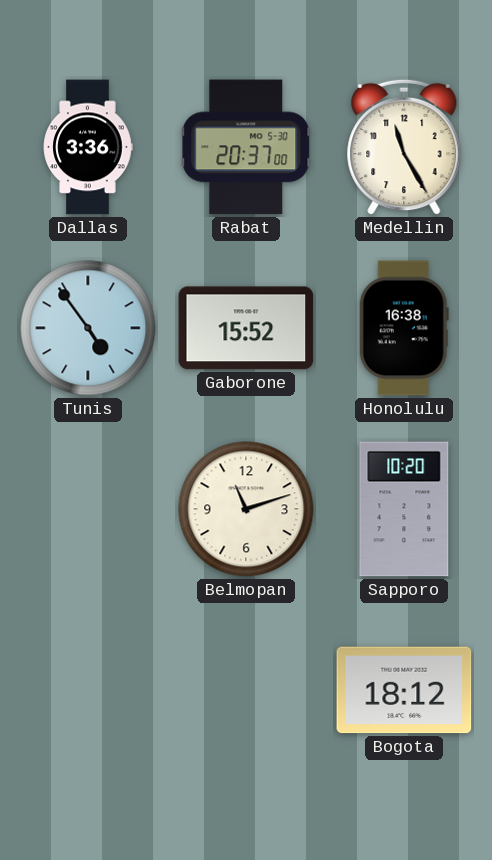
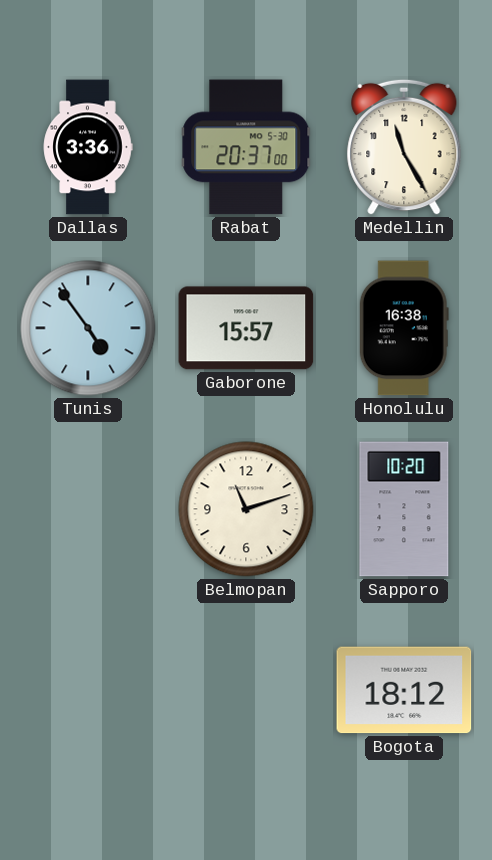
Gaborone: 15:52 -> 15:57 (246, 328)
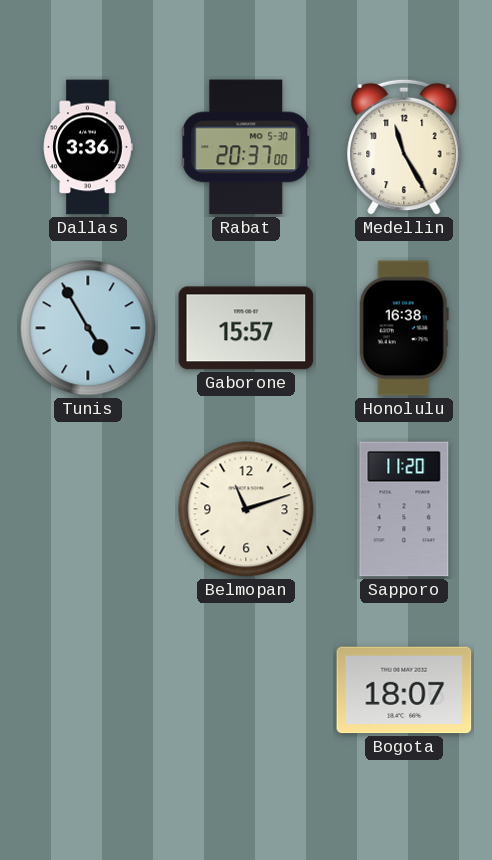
Tunis: 4:54 -> 4:55 (88, 328)
Sapporo: 10:20 -> 11:20 (404, 509)
Bogota: 18:12 -> 18:07 (404, 690)
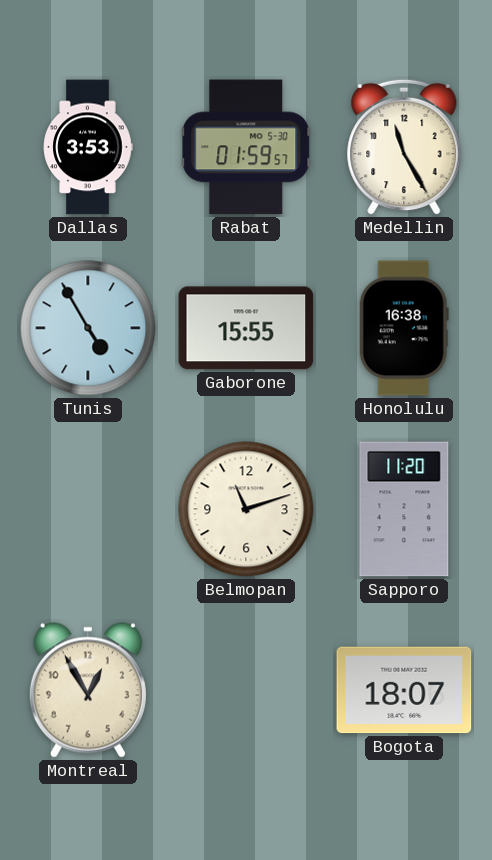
Dallas: 3:36 -> 3:53 (88, 147)
Rabat: 20:37 -> 01:59 (246, 147)
Gaborone: 15:57 -> 15:55 (246, 328)
Montreal: none -> 12:55 (88, 690)
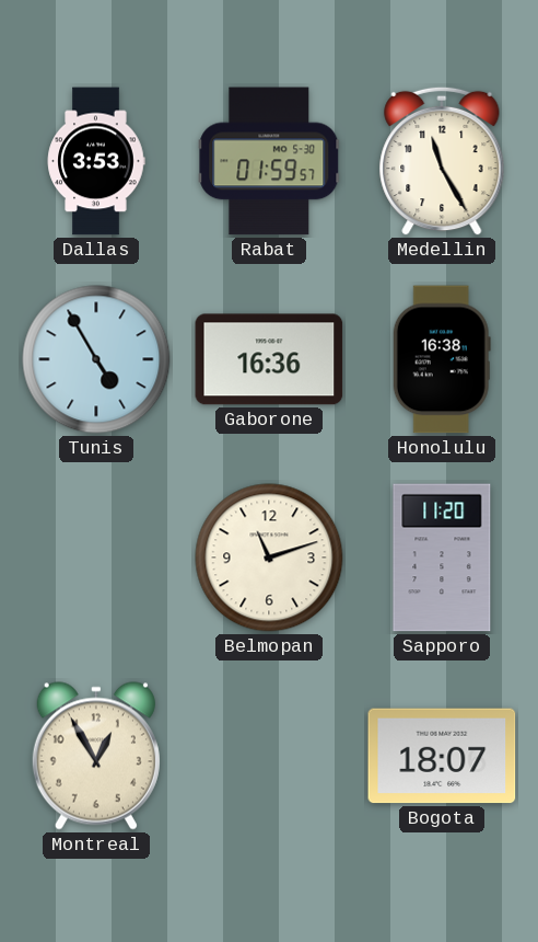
Gaborone: 15:55 -> 16:36 (269, 359)
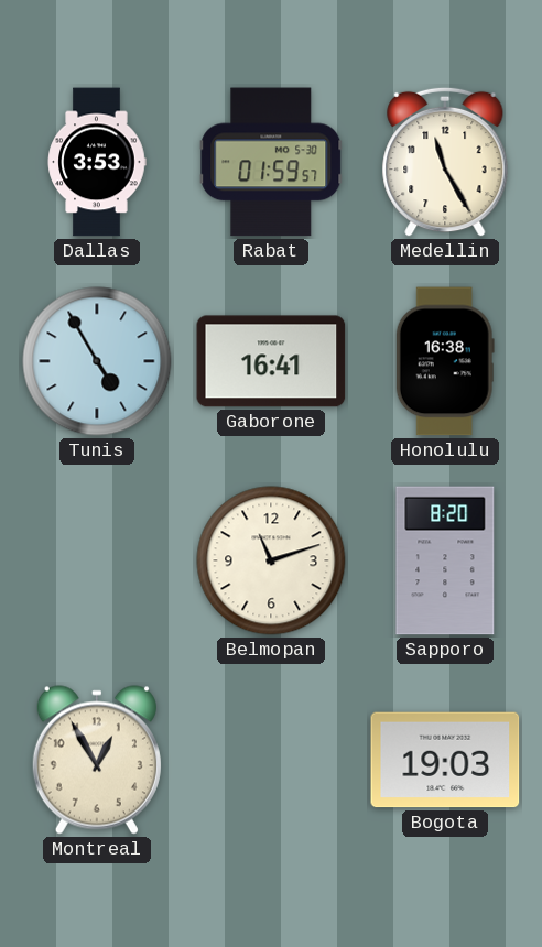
Gaborone: 16:36 -> 16:41 (271, 361)
Sapporo: 11:20 -> 8:20 (445, 560)
Bogota: 18:07 -> 19:03 (445, 760)
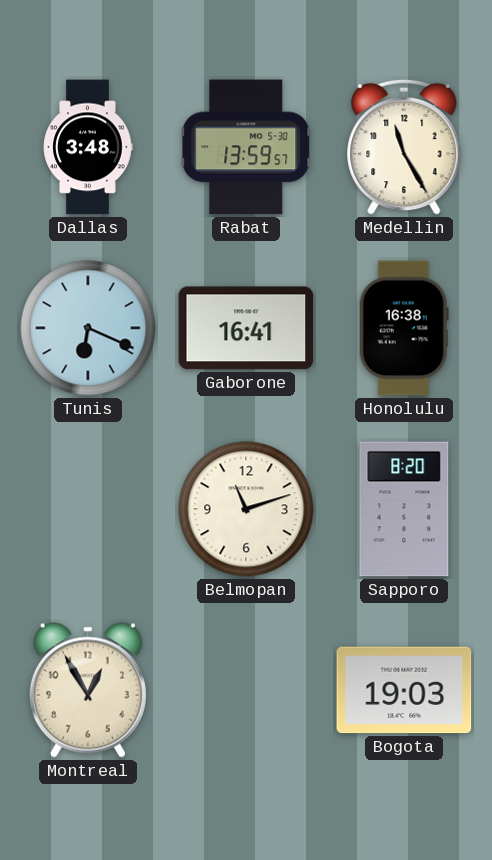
Dallas: 3:53 -> 3:48 (88, 147)
Rabat: 01:59 -> 13:59 (246, 147)
Tunis: 4:55 -> 6:19 (88, 328)
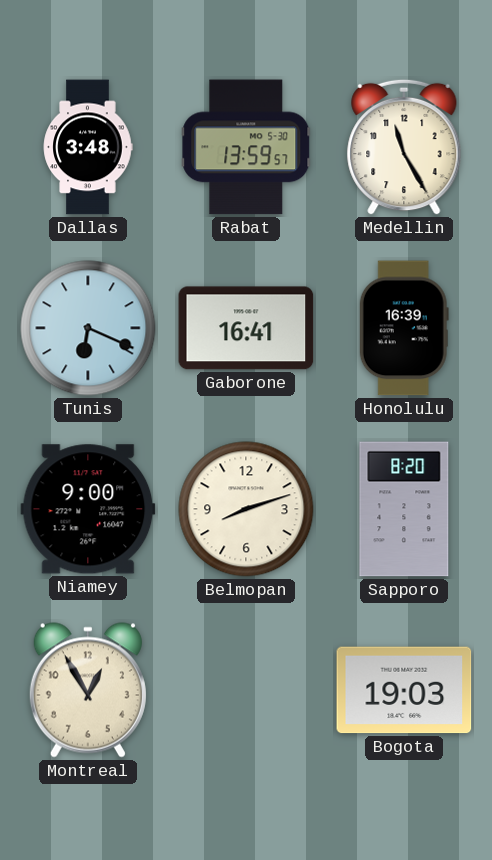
Honolulu: 16:38 -> 16:39 (404, 328)
Niamey: none -> 9:00 (88, 509)
Belmopan: 11:12 -> 8:12 (246, 509)
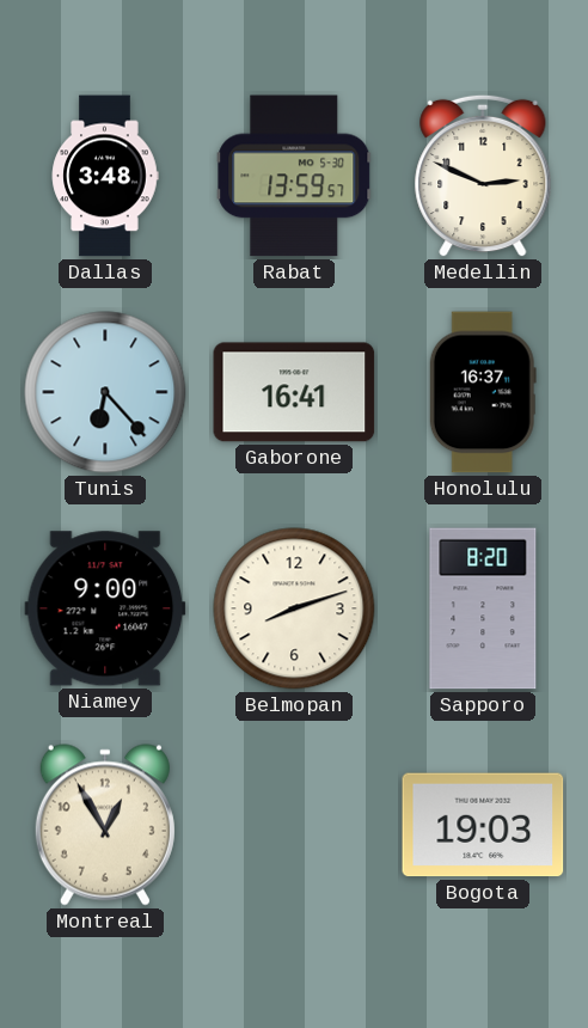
Medellin: 11:25 -> 2:49 (483, 176)
Tunis: 6:19 -> 6:23 (105, 392)
Honolulu: 16:39 -> 16:37 (483, 392)
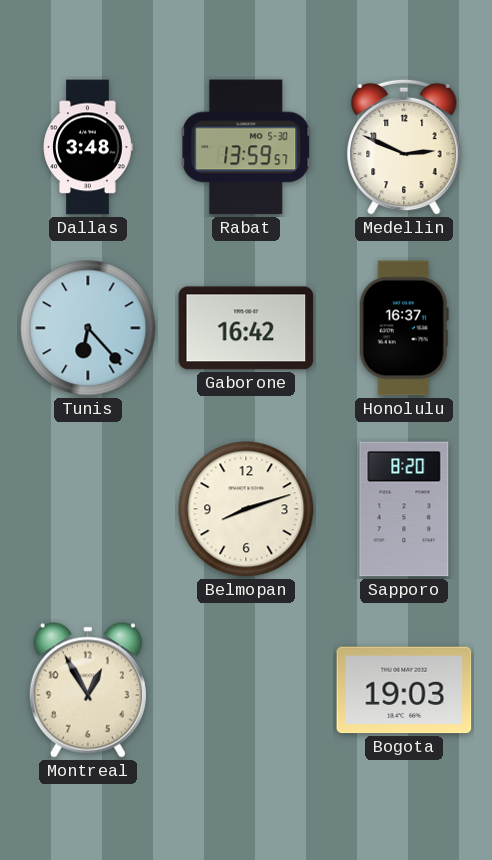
Gaborone: 16:41 -> 16:42 (246, 328)
Niamey: 9:00 -> none (105, 608)
